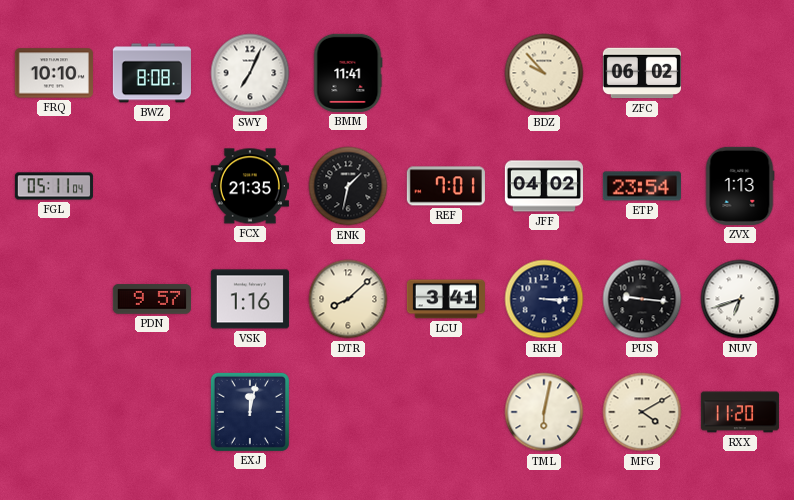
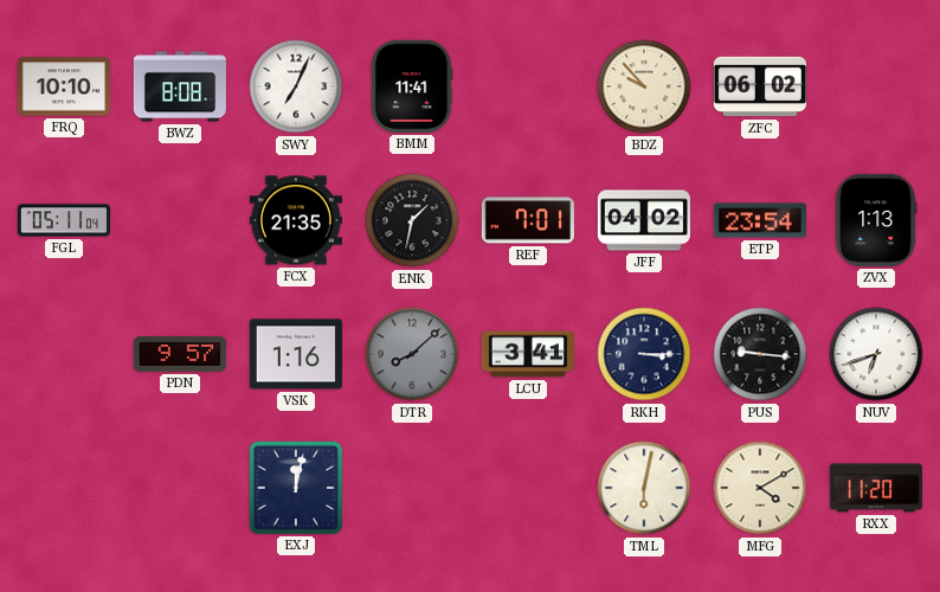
DTR dial: cream -> grey (412, 354)
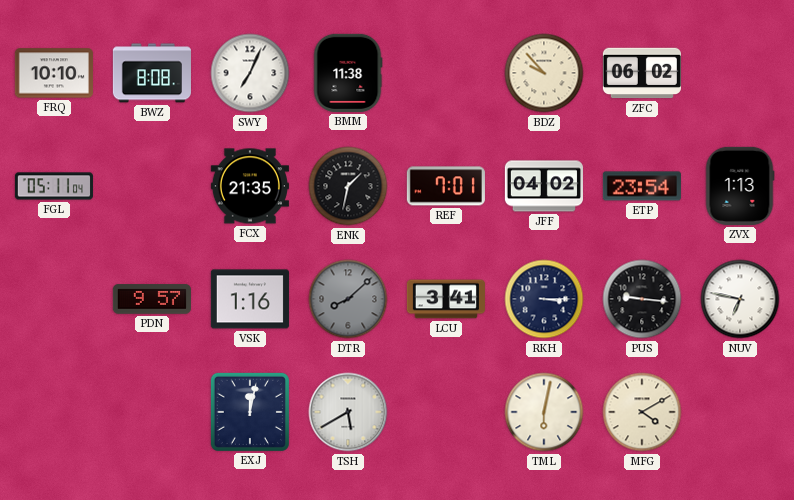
BMM: 11:41 -> 11:38 (348, 73)
NUV: 6:42 -> 6:47 (740, 299)
TSH: none -> 5:40 (348, 412)
RXX: 11:20 -> none (876, 488)
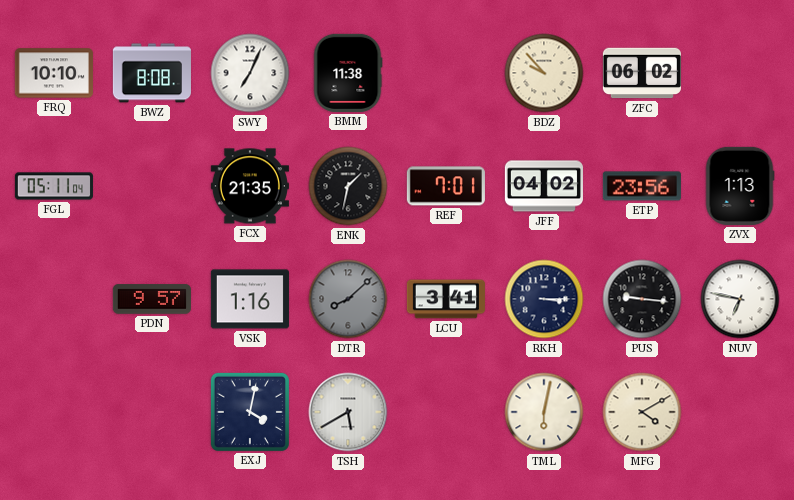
ETP: 23:54 -> 23:56 (642, 186)
EXJ: 12:02 -> 4:02 (250, 412)
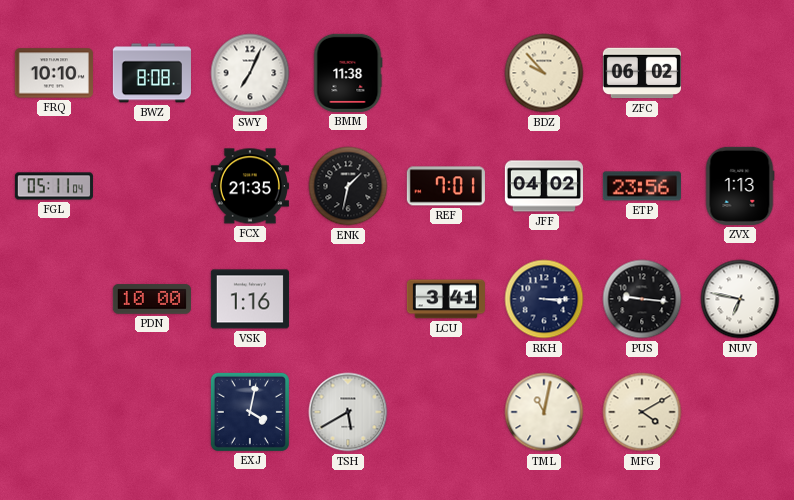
PDN: 9:57 -> 10:00 (152, 299)
DTR: 8:08 -> none (348, 299)
TML: 6:02 -> 11:02 (544, 412)
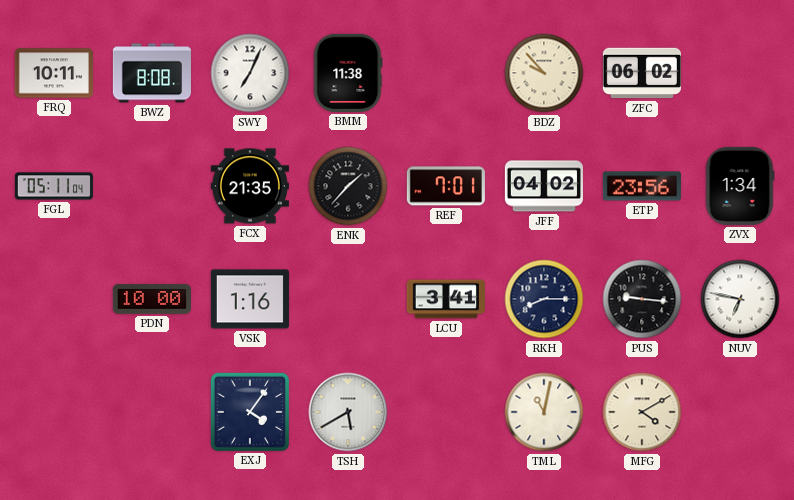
FRQ: 10:10 -> 10:11 (54, 73)
ENK: 1:32 -> 1:37 (348, 186)
ZVX: 1:13 -> 1:34 (740, 186)
RKH: 3:15 -> 8:15 (544, 299)
EXJ: 4:02 -> 4:06 (250, 412)
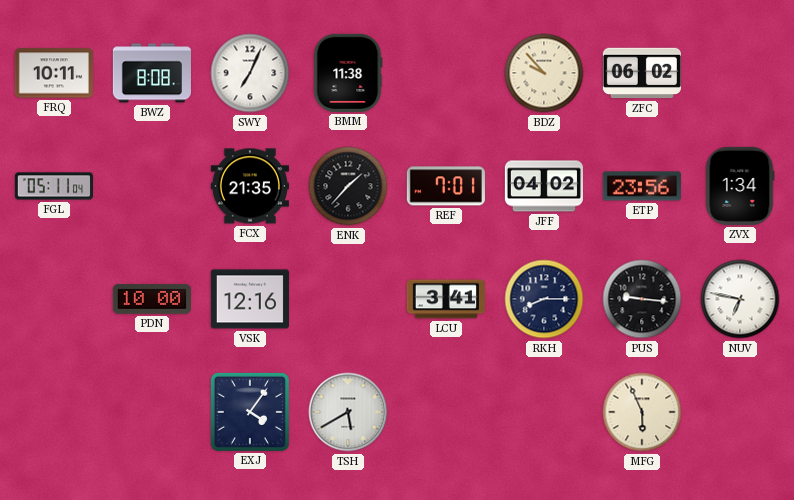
VSK: 1:16 -> 12:16 (250, 299)
TML: 11:02 -> none (544, 412)
MFG: 4:10 -> 5:56 (642, 412)
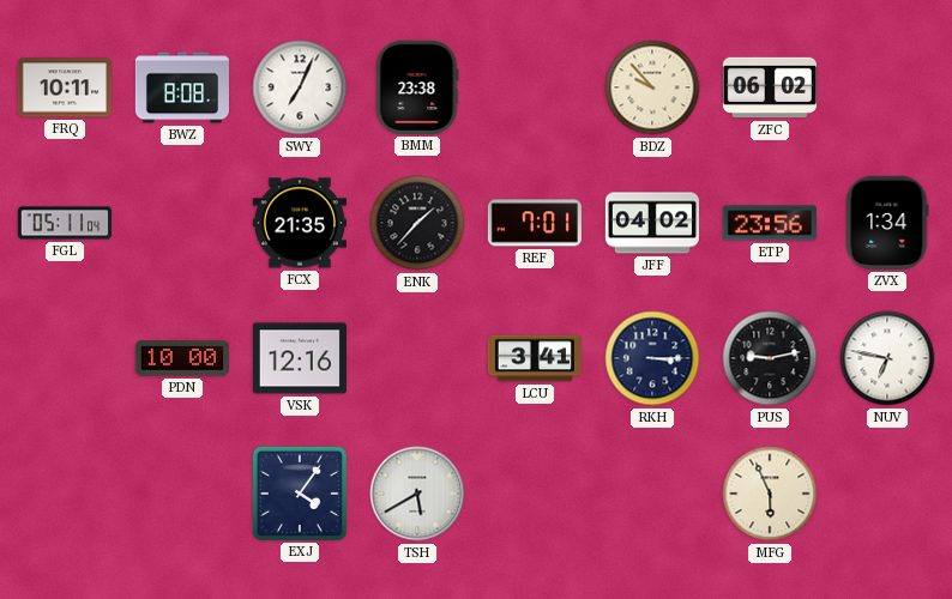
BMM: 11:38 -> 23:38 (417, 87)
RKH: 8:15 -> 3:15 (652, 358)
PUS: 9:16 -> 9:13 (770, 358)
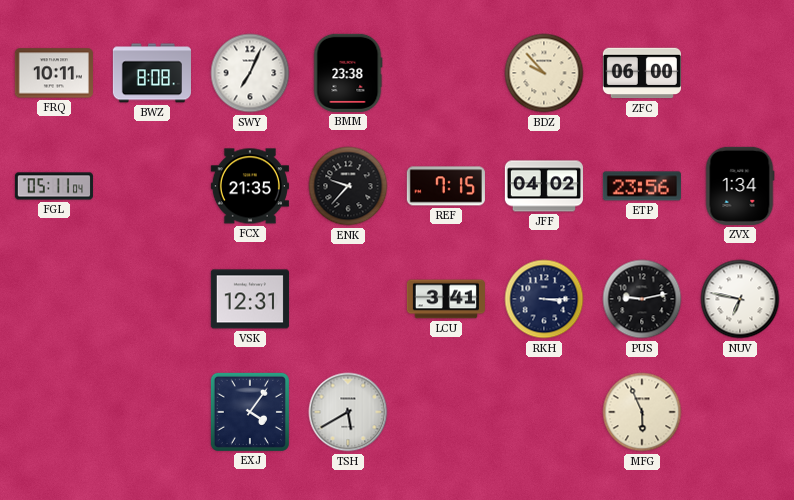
ZFC: 06:02 -> 06:00 (642, 73)
ENK: 1:37 -> 9:37 (348, 186)
REF: 7:01 -> 7:15 (446, 186)
PDN: 10:00 -> none (182, 358)
VSK: 12:16 -> 12:31 (250, 299)
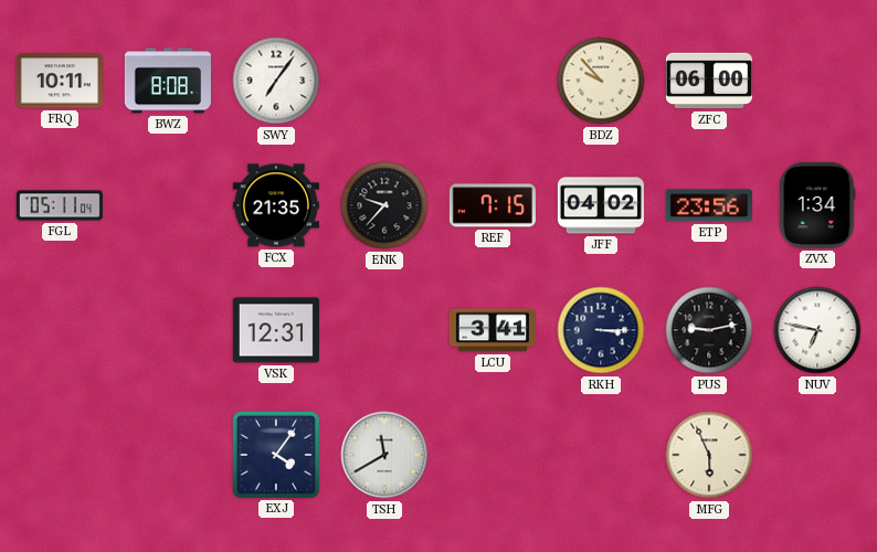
SWY: 7:04 -> 7:06 (276, 81)
BMM: 23:38 -> none (348, 73)
TSH: 5:40 -> 11:40 (384, 455)
